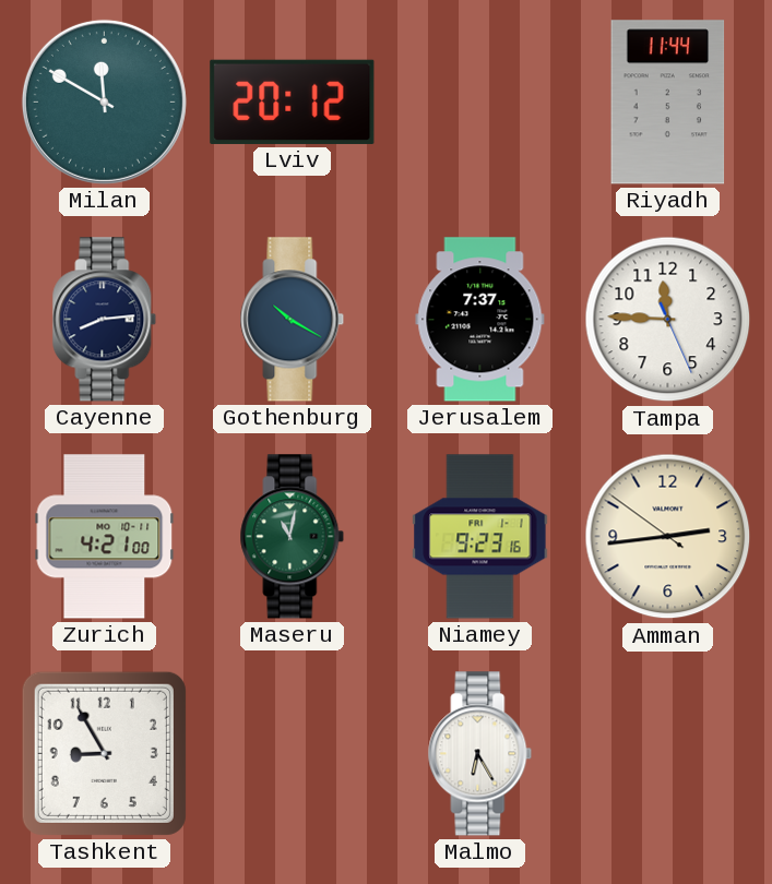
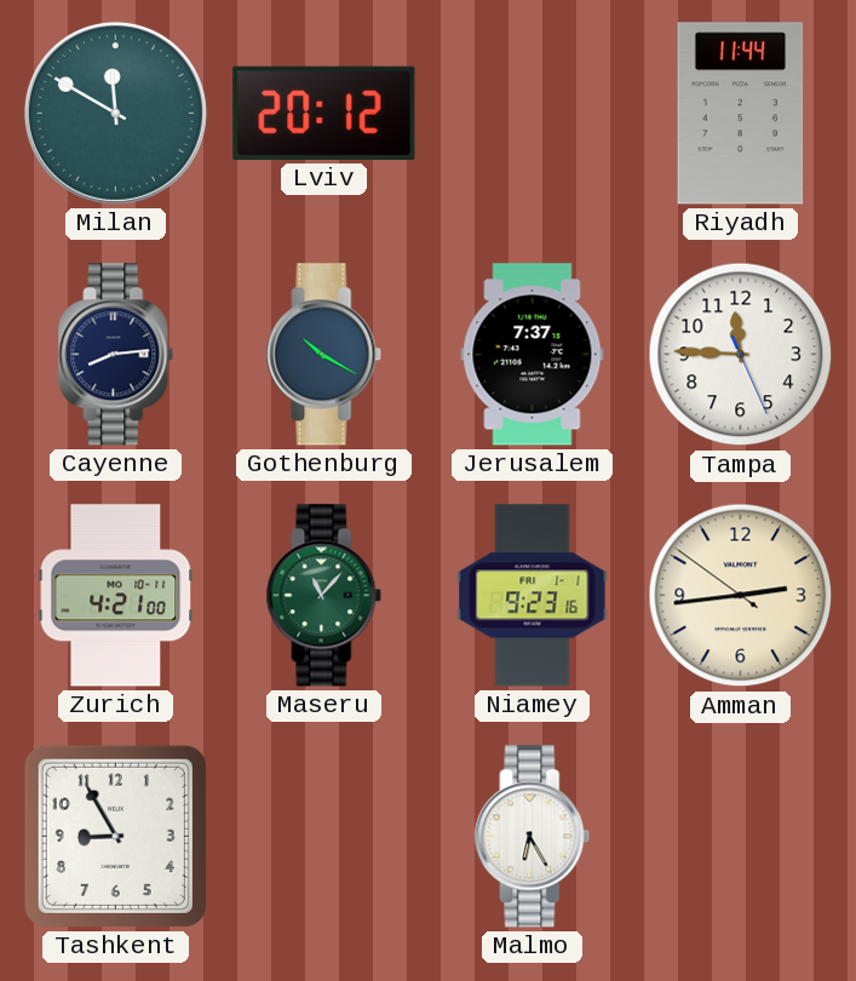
Maseru: 11:02 -> 11:07 (324, 596)
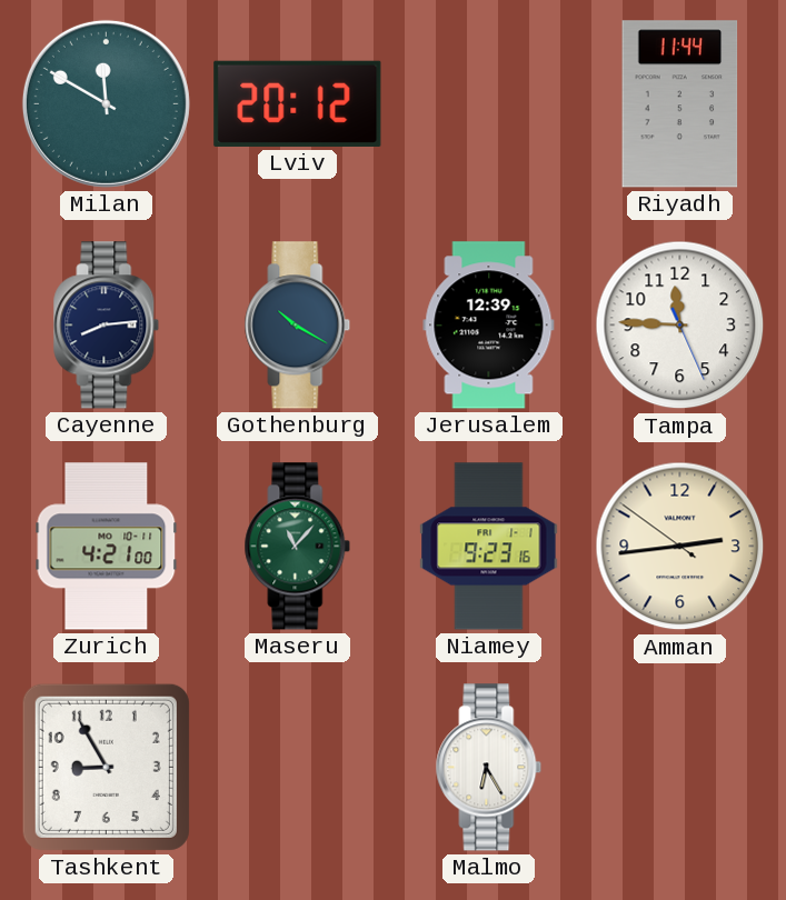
Jerusalem: 7:37 -> 12:39 (489, 326)
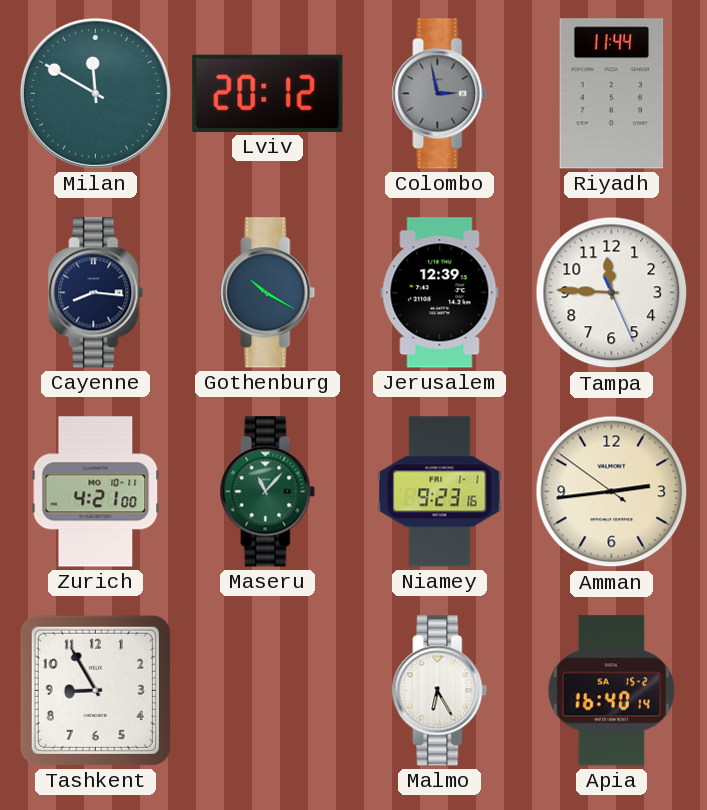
Colombo: none -> 2:58 (440, 94)
Cayenne: 8:14 -> 8:16 (96, 293)
Apia: none -> 16:40 (611, 691)
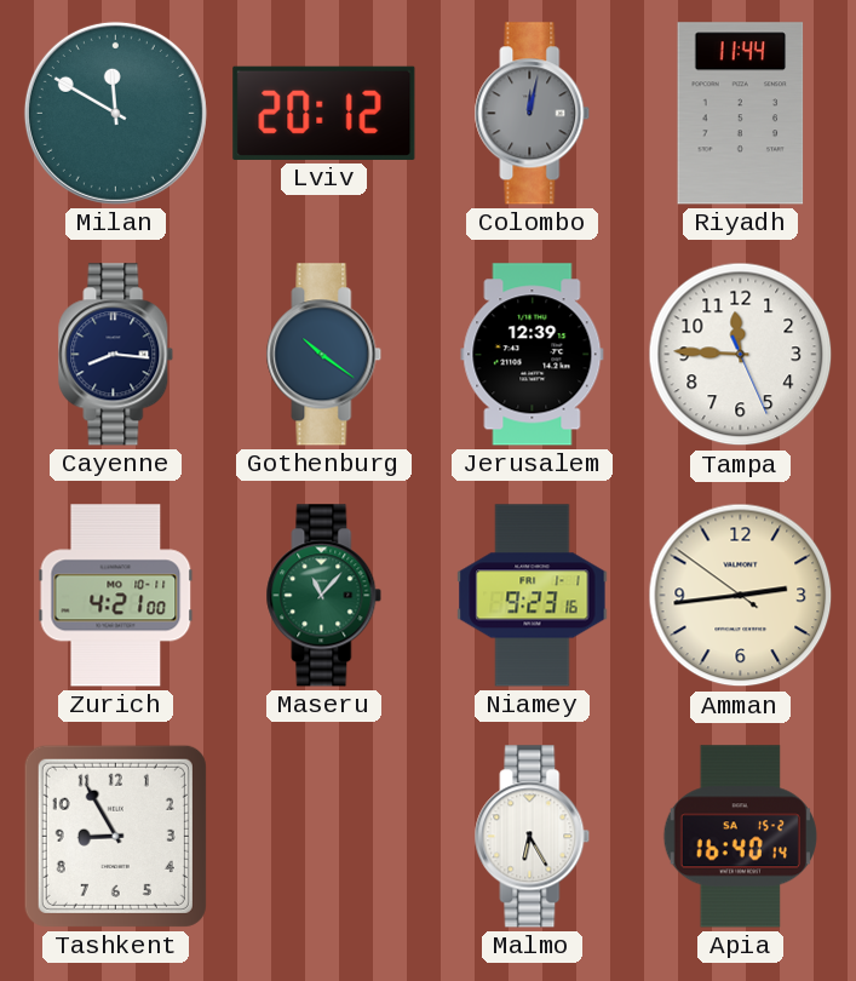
Colombo: 2:58 -> 12:02 (533, 114)
Gothenburg: 10:20 -> 10:21 (324, 355)
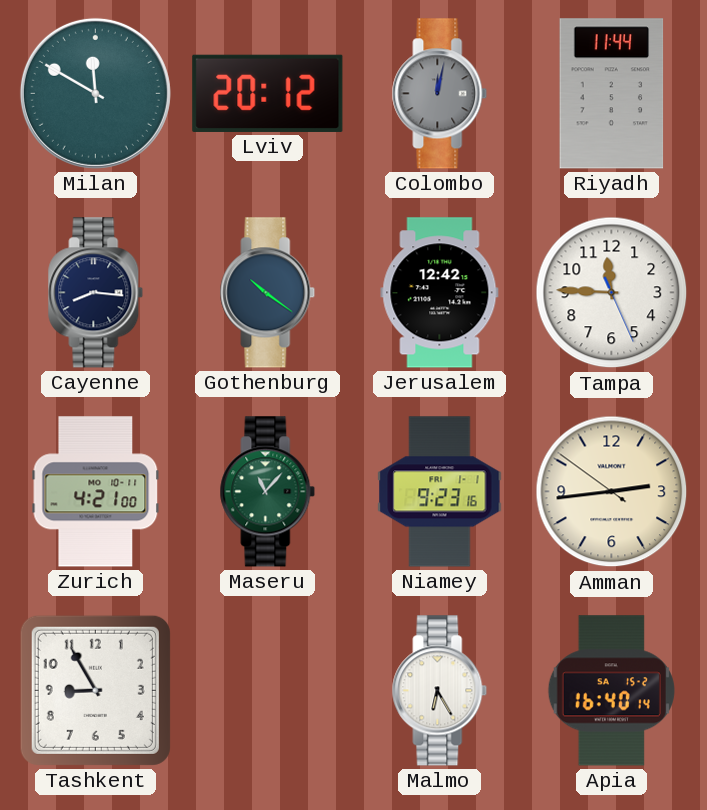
Jerusalem: 12:39 -> 12:42 (440, 293)
